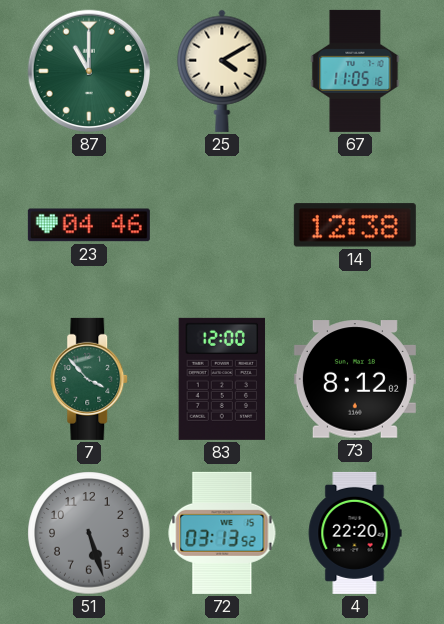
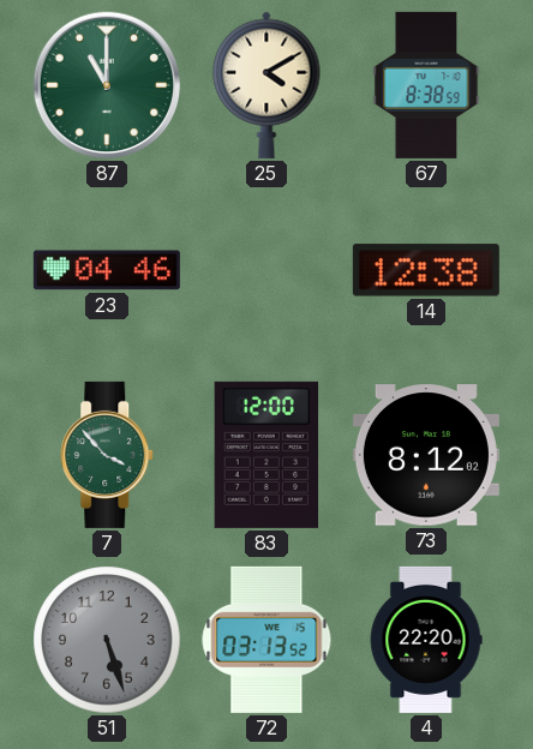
67: 11:05 -> 8:38 (426, 85)
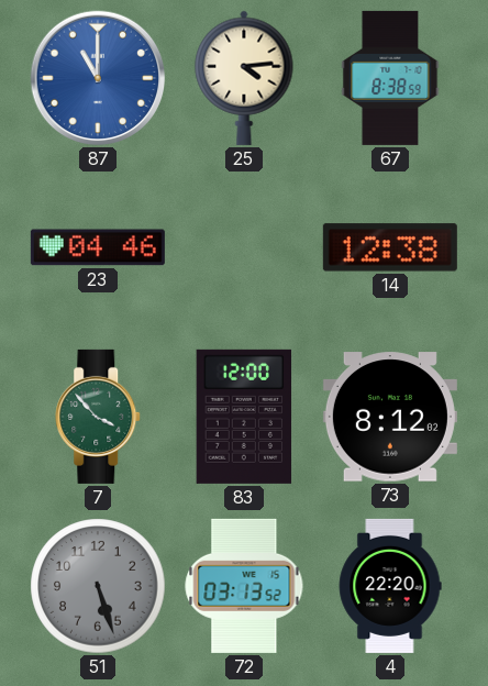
87 dial: green -> blue (98, 78)
25: 4:10 -> 4:14 (244, 78)
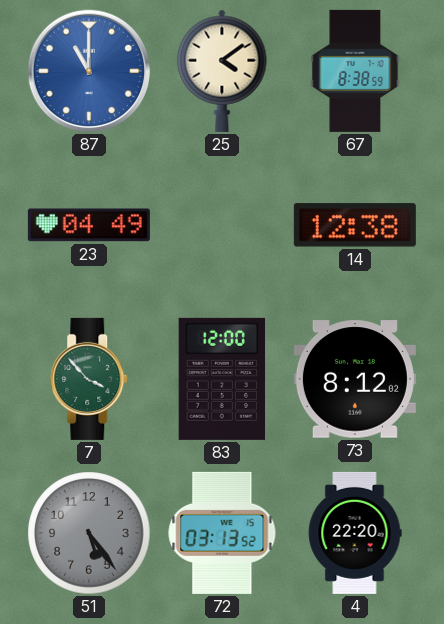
25: 4:14 -> 4:09 (222, 71)
23: 04:46 -> 04:49 (89, 225)
51: 5:27 -> 5:24 (89, 533)
